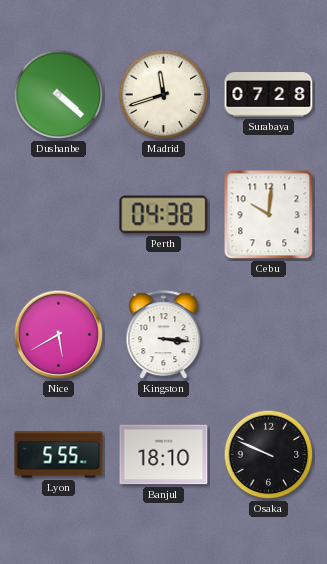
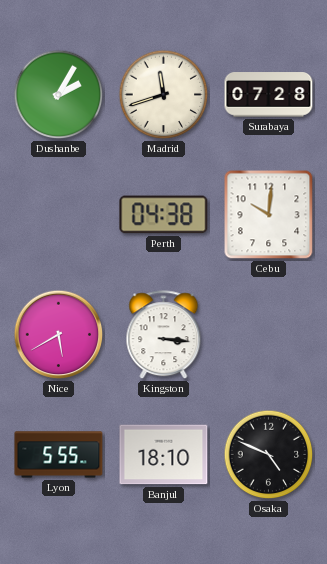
Dushanbe: 4:22 -> 2:05 (59, 95)
Osaka: 9:49 -> 4:49 (269, 455)
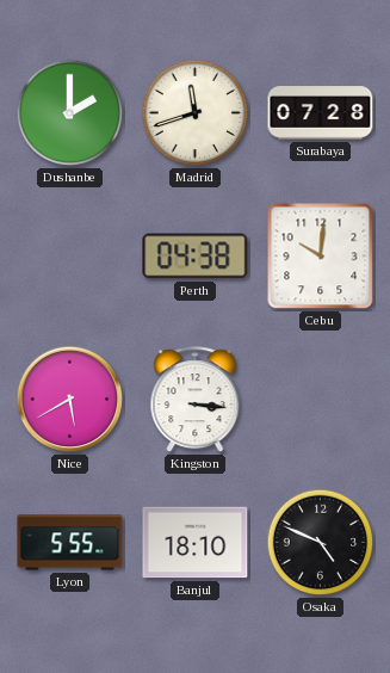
Dushanbe: 2:05 -> 2:00 (70, 113)
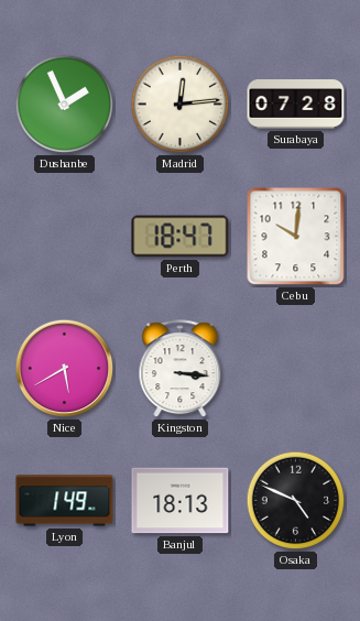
Dushanbe: 2:00 -> 1:56 (65, 105)
Madrid: 11:42 -> 12:14 (181, 105)
Perth: 04:38 -> 18:47 (181, 237)
Lyon: 5:55 -> 1:49 (65, 501)
Banjul: 18:10 -> 18:13 (181, 501)
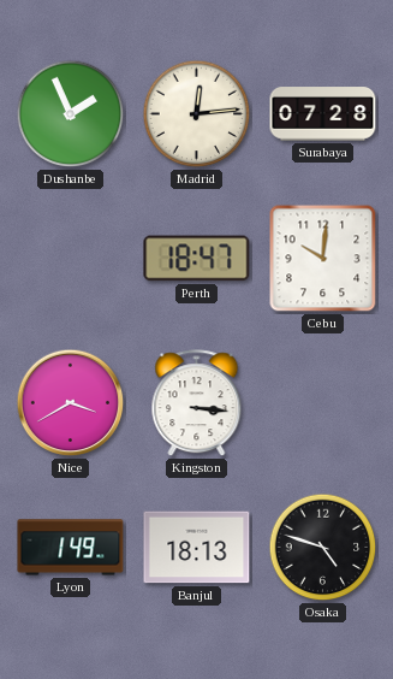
Nice: 5:40 -> 3:40 (71, 403)
Osaka: 4:49 -> 4:48 (323, 548)
